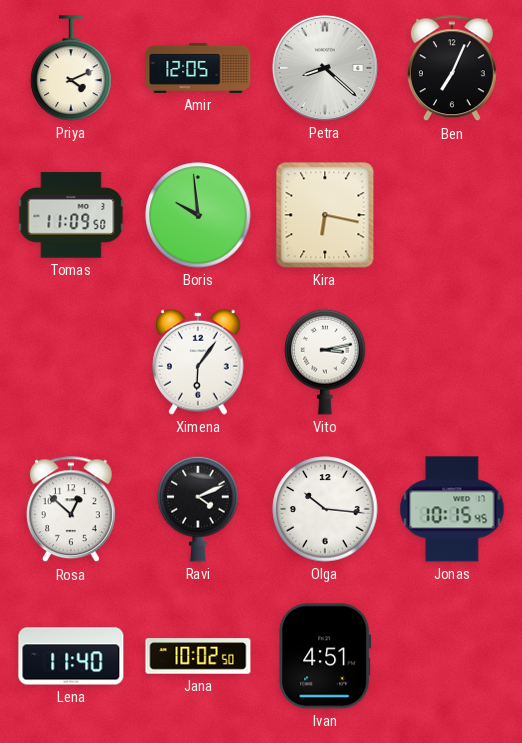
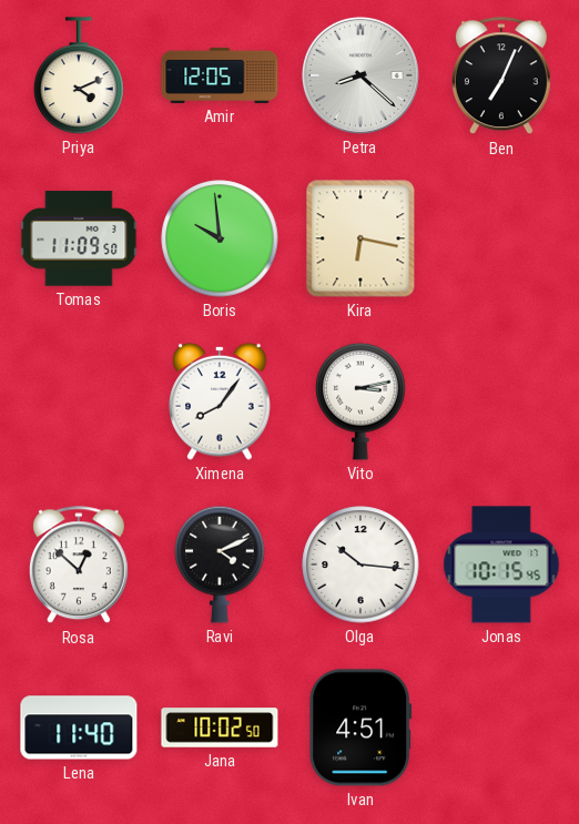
Ximena: 6:06 -> 8:06 (220, 401)
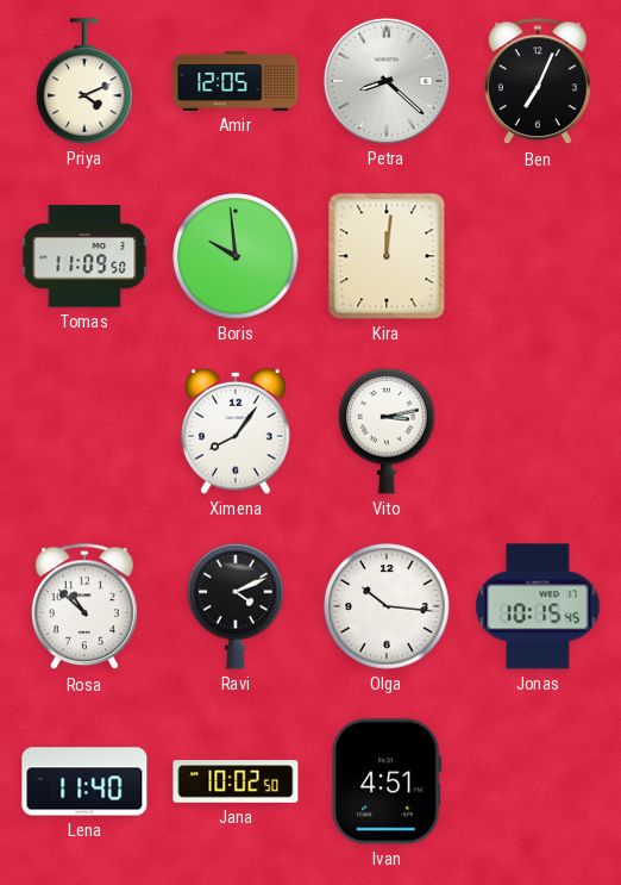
Kira: 6:17 -> 12:01 (387, 256)
Rosa: 12:52 -> 10:52 (84, 607)
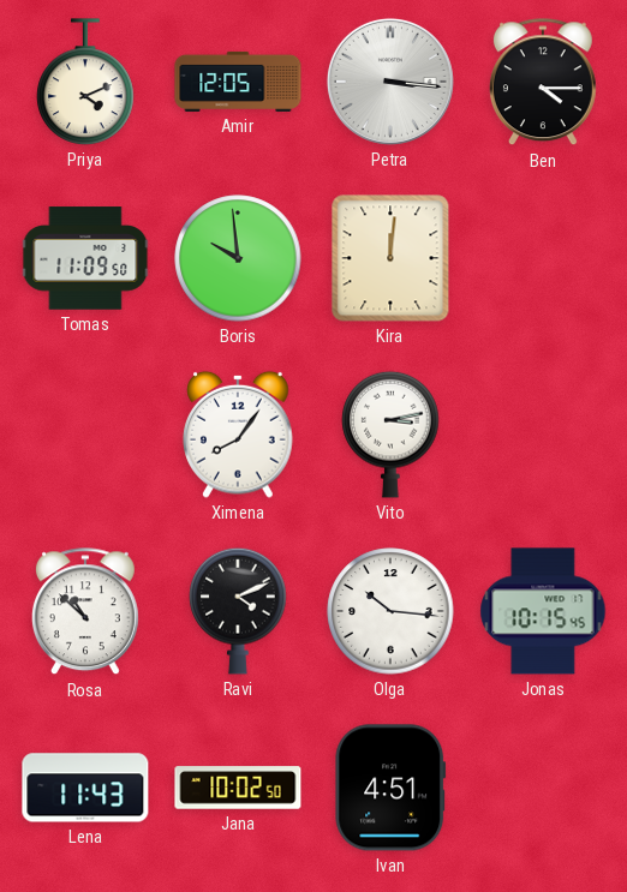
Petra: 8:22 -> 3:16 (390, 82)
Ben: 7:04 -> 4:15 (543, 83)
Lena: 11:40 -> 11:43 (85, 788)
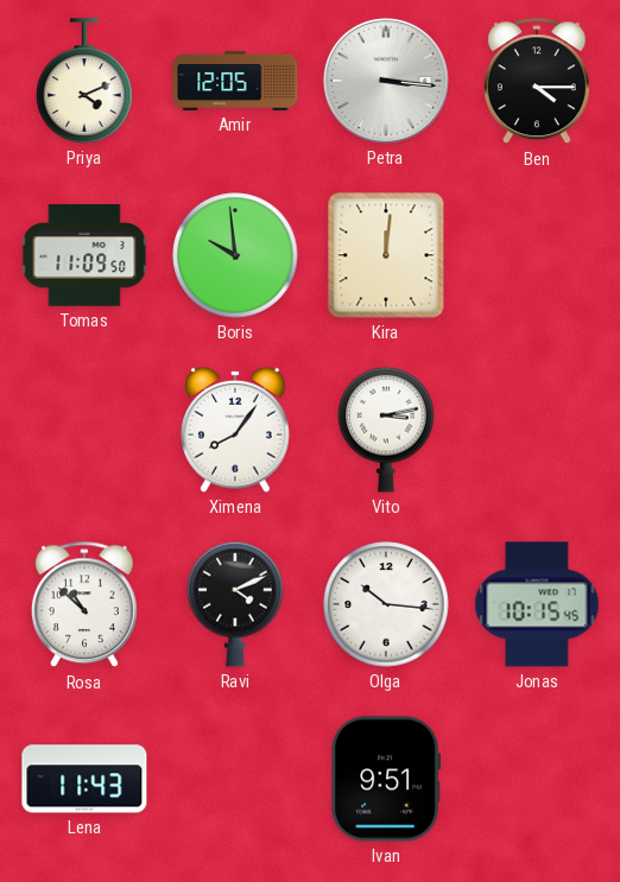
Jana: 10:02 -> none (238, 788)
Ivan: 4:51 -> 9:51 (386, 779)
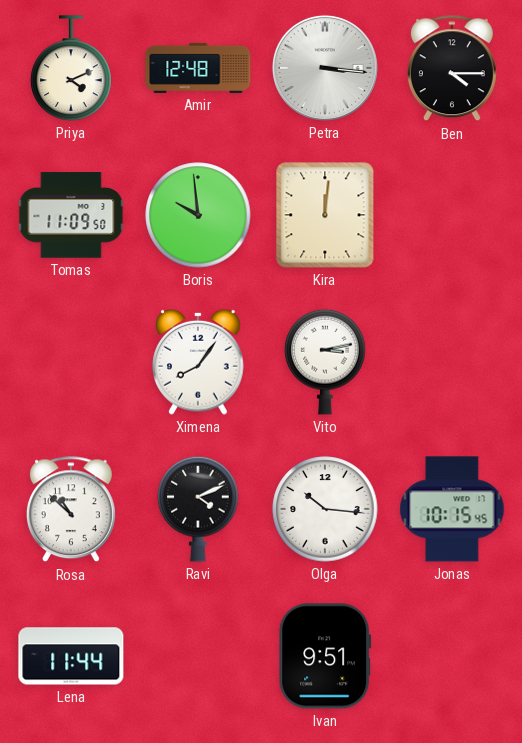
Amir: 12:05 -> 12:48 (198, 68)
Lena: 11:43 -> 11:44 (71, 656)
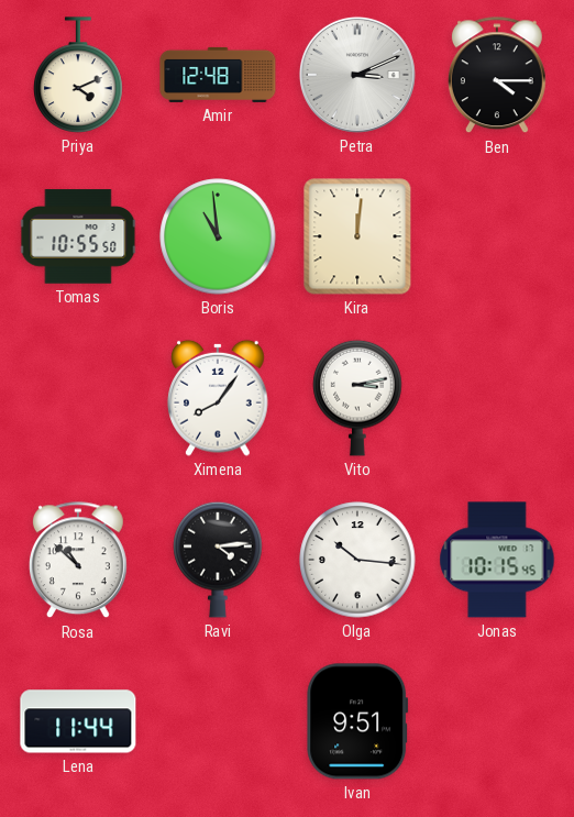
Petra: 3:16 -> 3:11 (357, 75)
Tomas: 11:09 -> 10:55 (78, 236)
Boris: 9:59 -> 10:59 (218, 236)
Ravi: 4:11 -> 4:14 (218, 560)
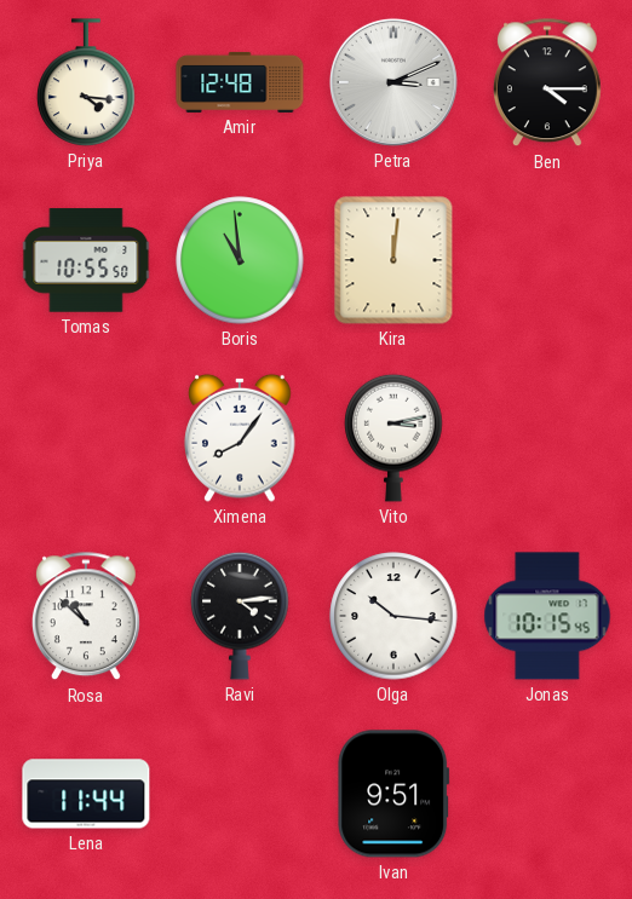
Priya: 4:11 -> 4:16 (86, 82)
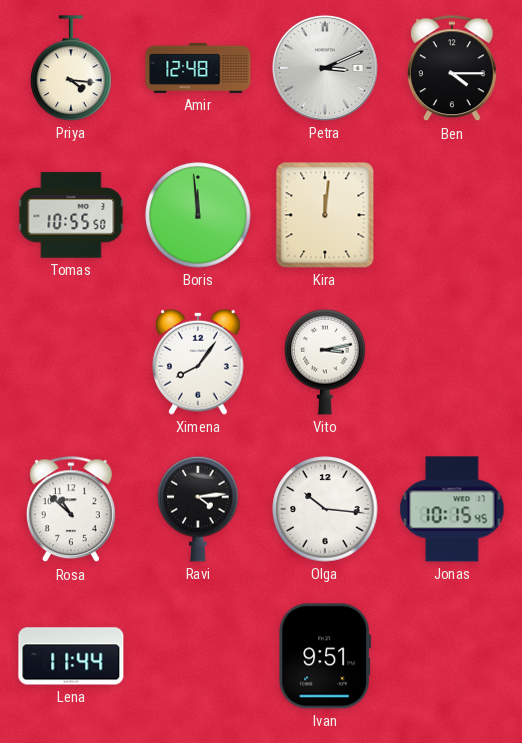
Boris: 10:59 -> 11:59 (198, 215)
